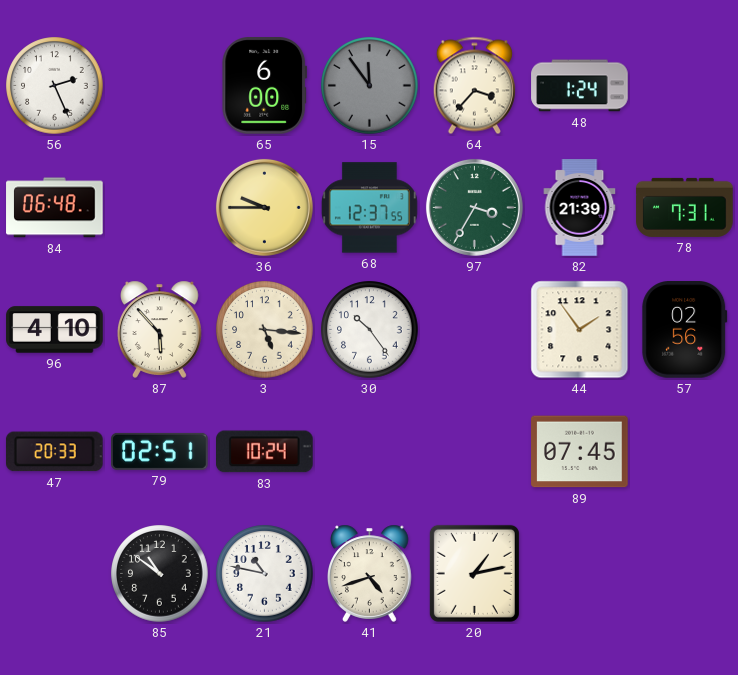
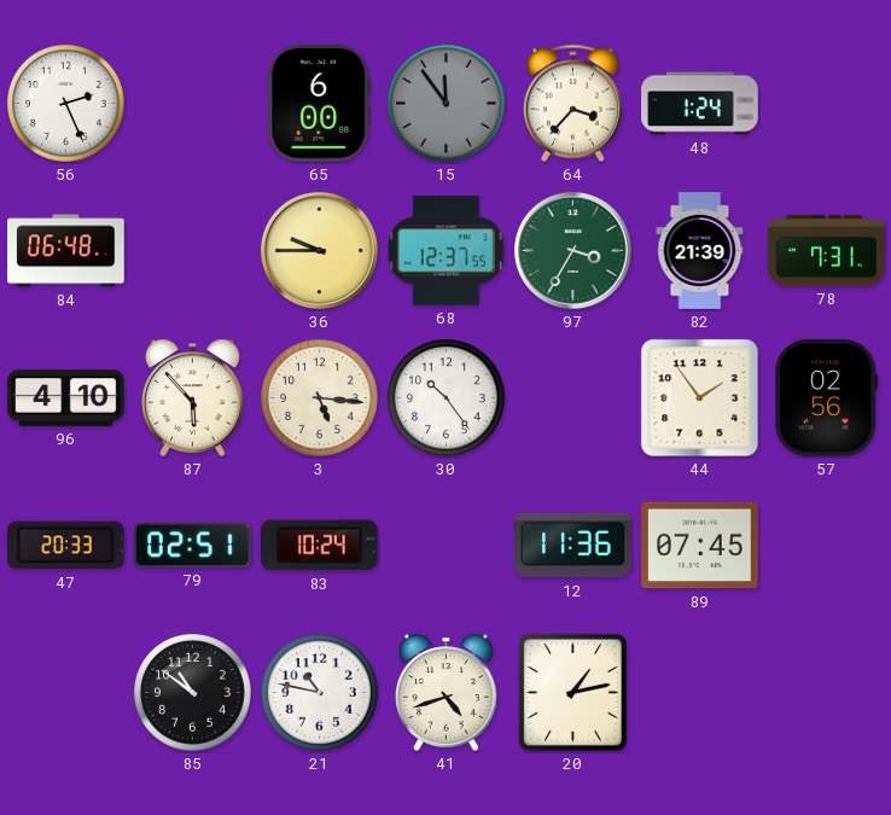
12: none -> 11:36 (573, 546)
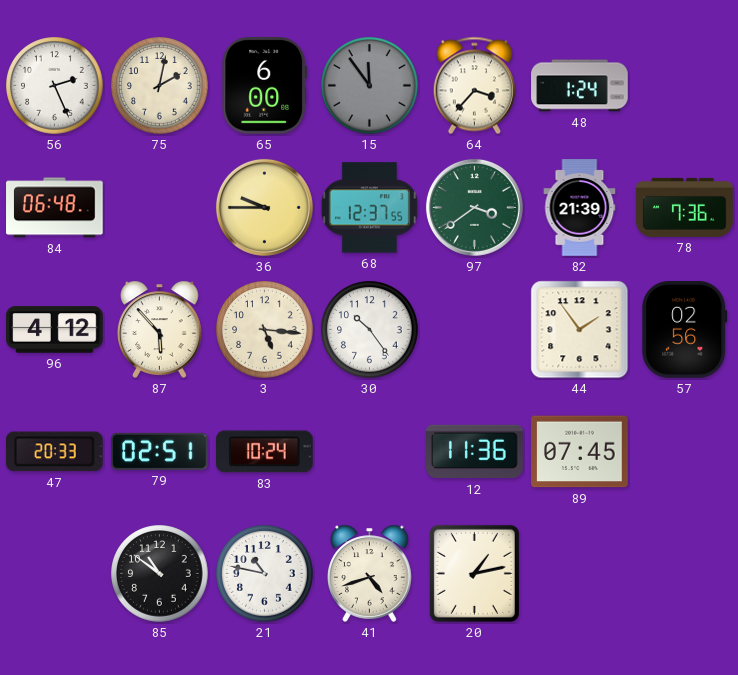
75: none -> 2:02 (160, 86)
97: 3:35 -> 3:39 (474, 207)
78: 7:31 -> 7:36 (685, 207)
96: 4:10 -> 4:12 (55, 330)
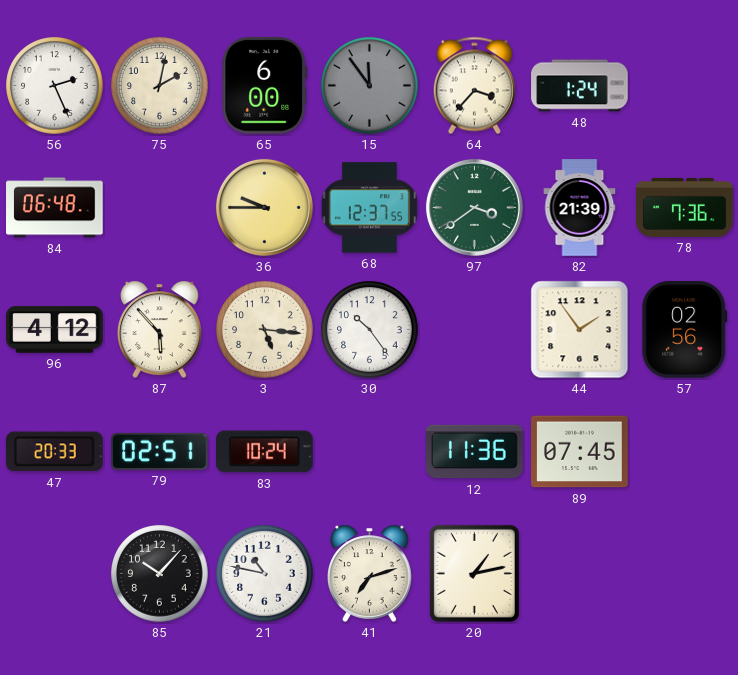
85: 10:51 -> 10:07 (160, 574)
41: 4:42 -> 7:12 (370, 573)
